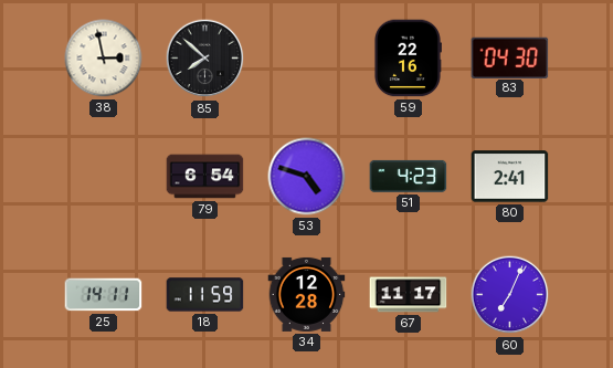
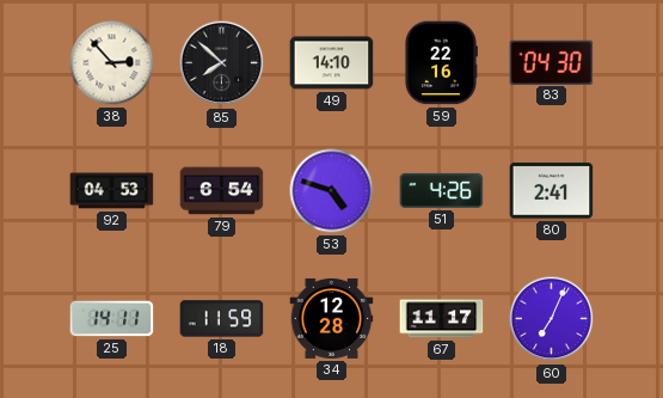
38: 2:58 -> 2:53 (112, 63)
49: none -> 14:10 (332, 63)
92: none -> 04:53 (112, 191)
51: 4:23 -> 4:26 (442, 190)
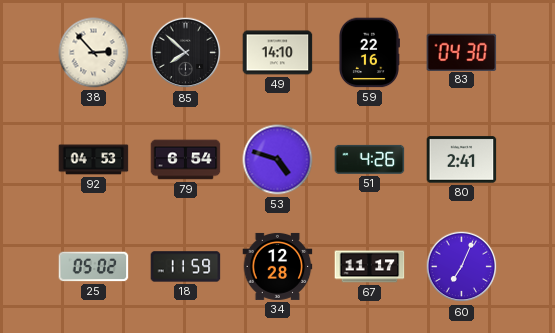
25: 14:11 -> 05:02 (94, 267)
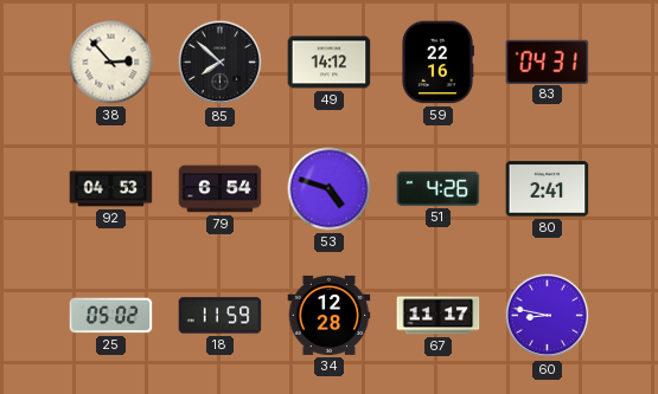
49: 14:10 -> 14:12 (330, 63)
83: 04:30 -> 04:31 (548, 62)
60: 7:04 -> 8:47 (548, 316)
